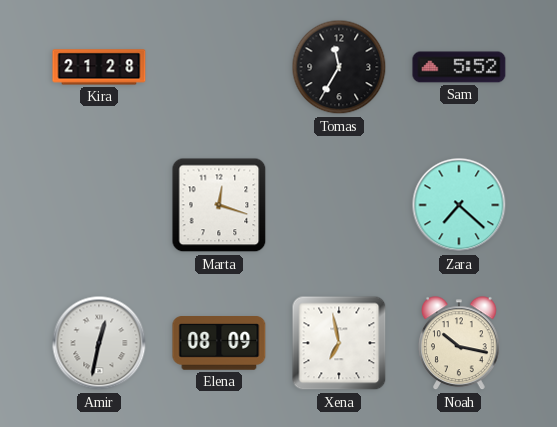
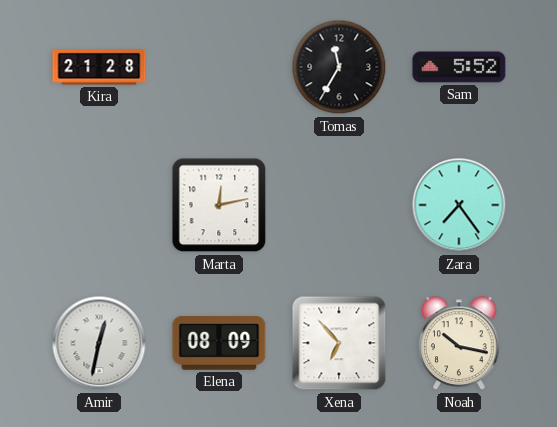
Marta: 12:18 -> 12:13 (219, 205)
Zara: 7:22 -> 7:24 (459, 205)
Xena: 6:58 -> 6:53 (339, 343)
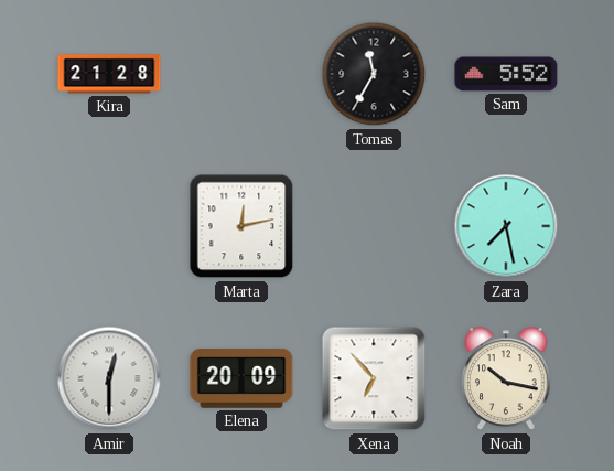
Zara: 7:24 -> 7:28 (506, 226)
Amir: 12:32 -> 12:30 (109, 378)
Elena: 08:09 -> 20:09 (241, 379)
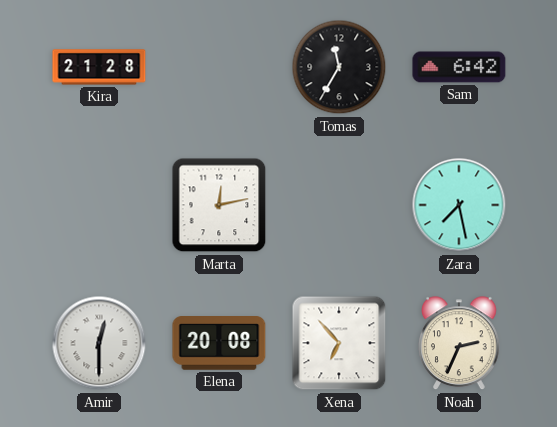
Sam: 5:52 -> 6:42 (459, 67)
Elena: 20:09 -> 20:08 (219, 344)
Noah: 10:17 -> 2:34 (460, 344)
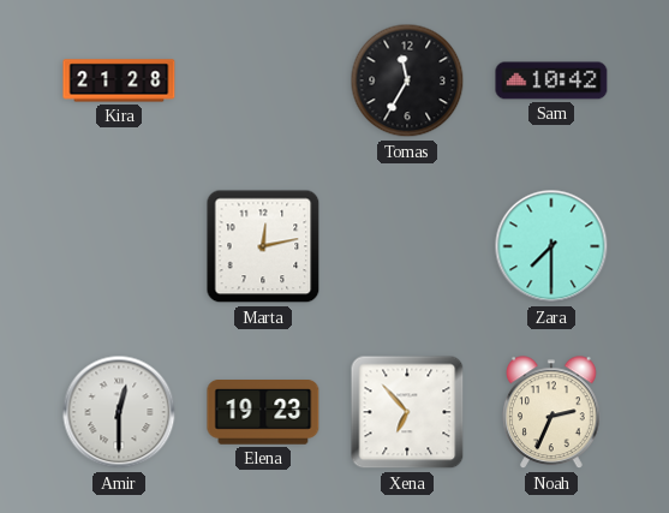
Sam: 6:42 -> 10:42 (551, 80)
Zara: 7:28 -> 7:30 (551, 246)
Elena: 20:08 -> 19:23 (263, 413)
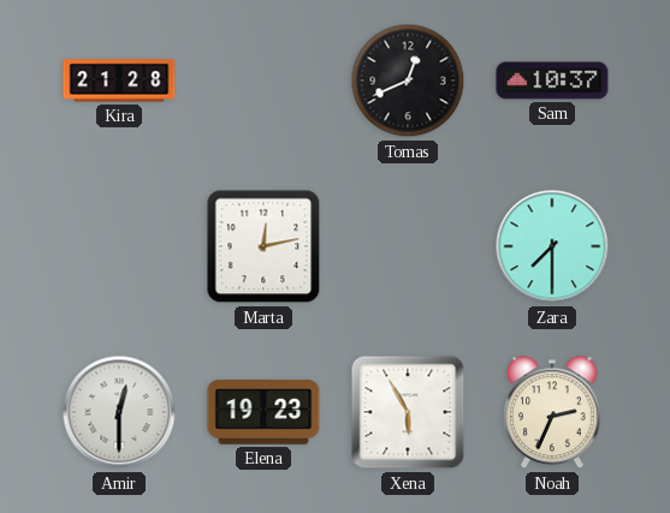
Tomas: 11:35 -> 12:41 (408, 80)
Sam: 10:42 -> 10:37 (552, 80)
Xena: 6:53 -> 5:55 (408, 412)
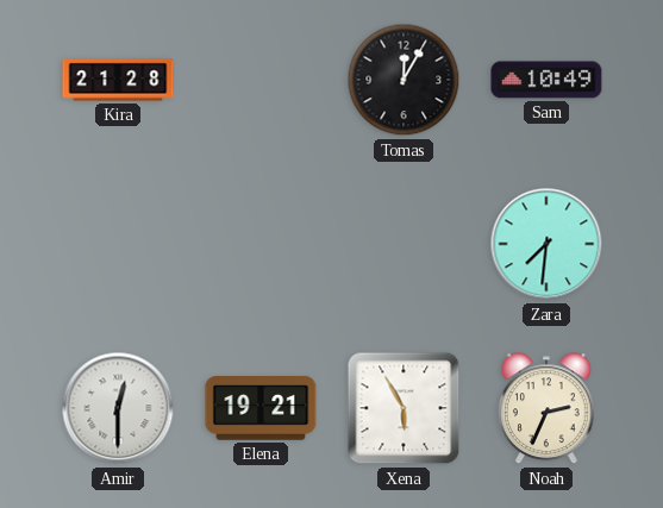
Tomas: 12:41 -> 12:05 (404, 80)
Sam: 10:37 -> 10:49 (546, 80)
Marta: 12:13 -> none (263, 246)
Zara: 7:30 -> 7:31 (546, 244)
Elena: 19:23 -> 19:21 (261, 409)
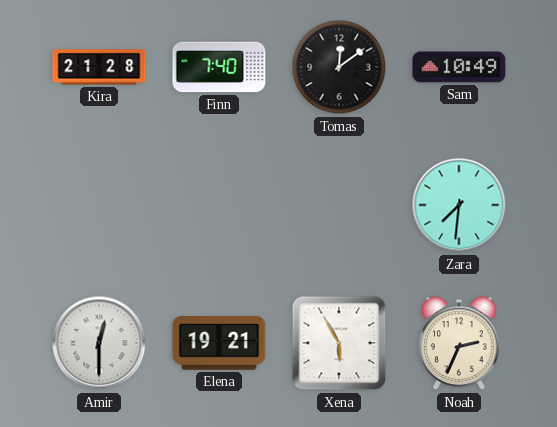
Finn: none -> 7:40 (219, 67)
Tomas: 12:05 -> 12:09 (339, 67)
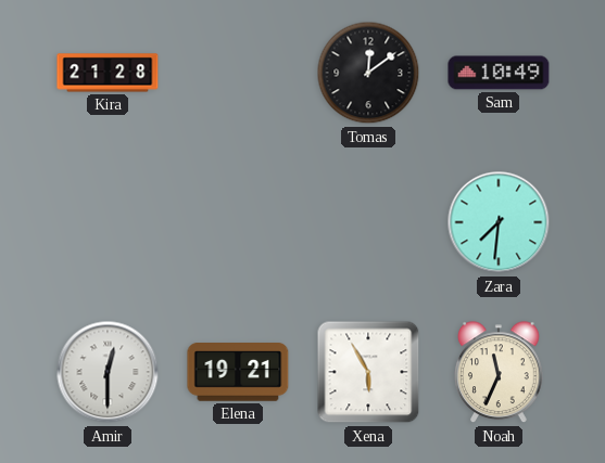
Finn: 7:40 -> none (219, 67)
Noah: 2:34 -> 11:34 (500, 373)
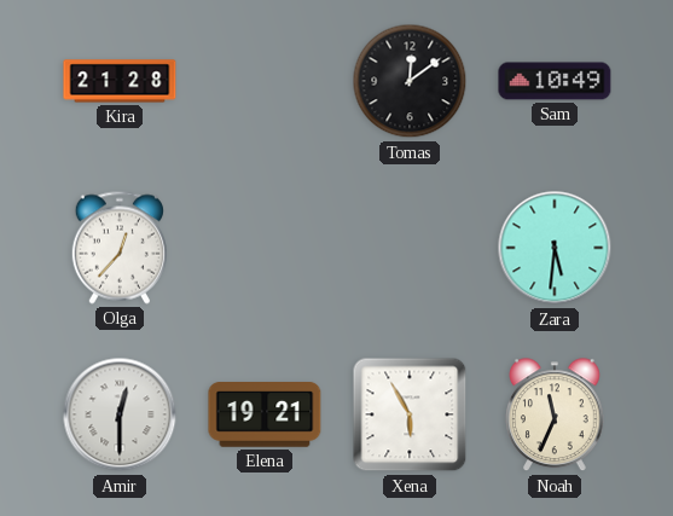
Olga: none -> 12:37 (118, 248)
Zara: 7:31 -> 5:31 (555, 248)
